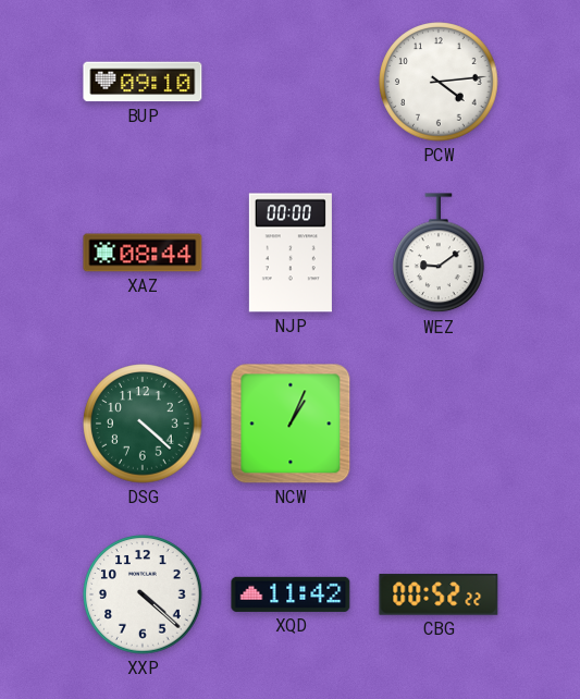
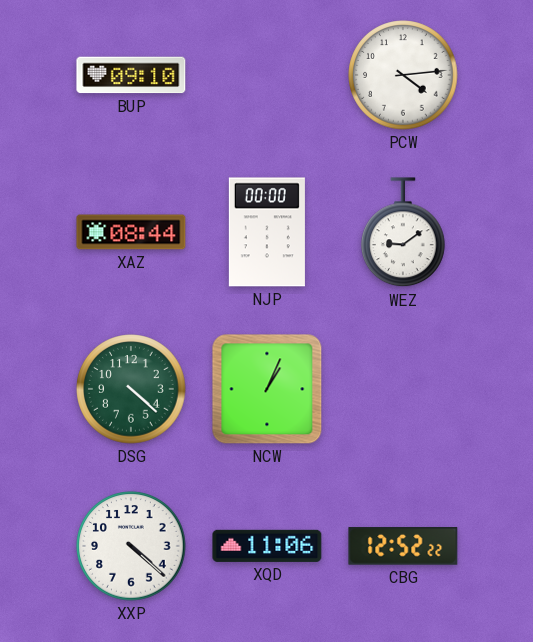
XQD: 11:42 -> 11:06 (267, 546)
CBG: 00:52 -> 12:52 (403, 546)
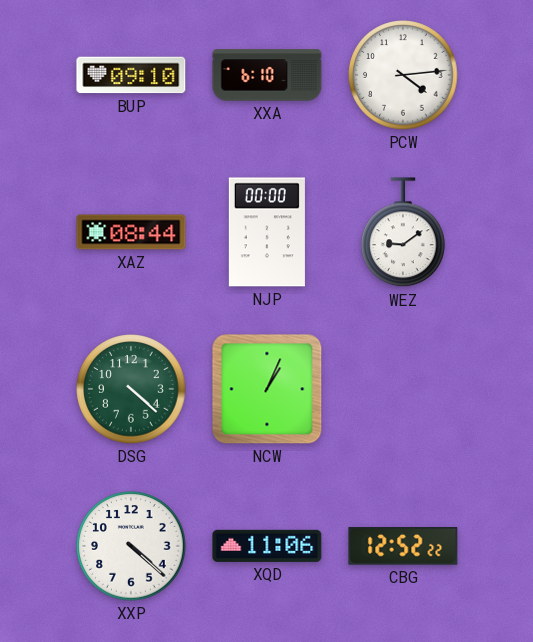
XXA: none -> 6:10 (267, 75)
